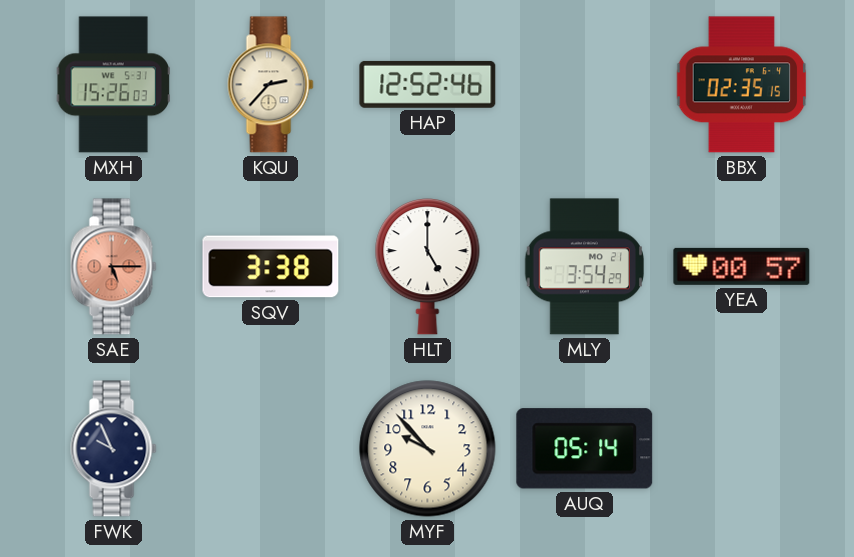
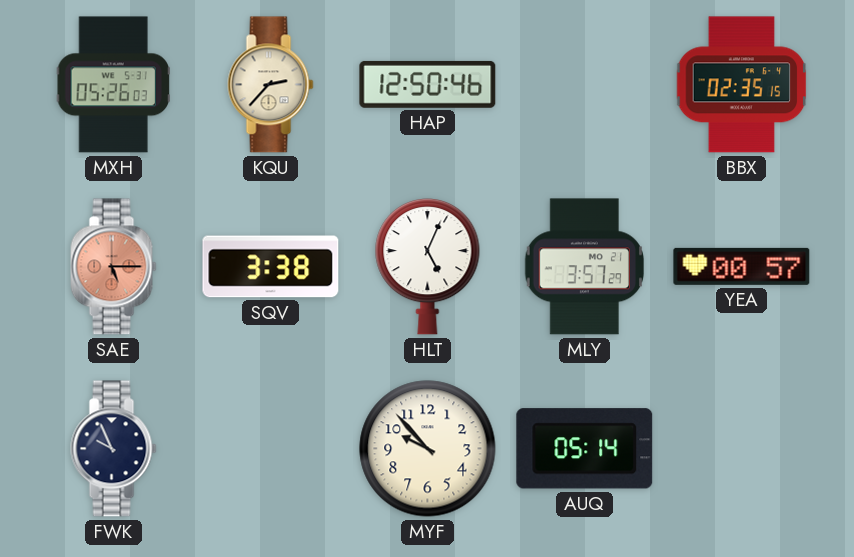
MXH: 15:26 -> 05:26 (113, 85)
HAP: 12:52 -> 12:50 (428, 84)
HLT: 5:00 -> 5:04 (428, 267)
MLY: 3:54 -> 3:57 (584, 267)
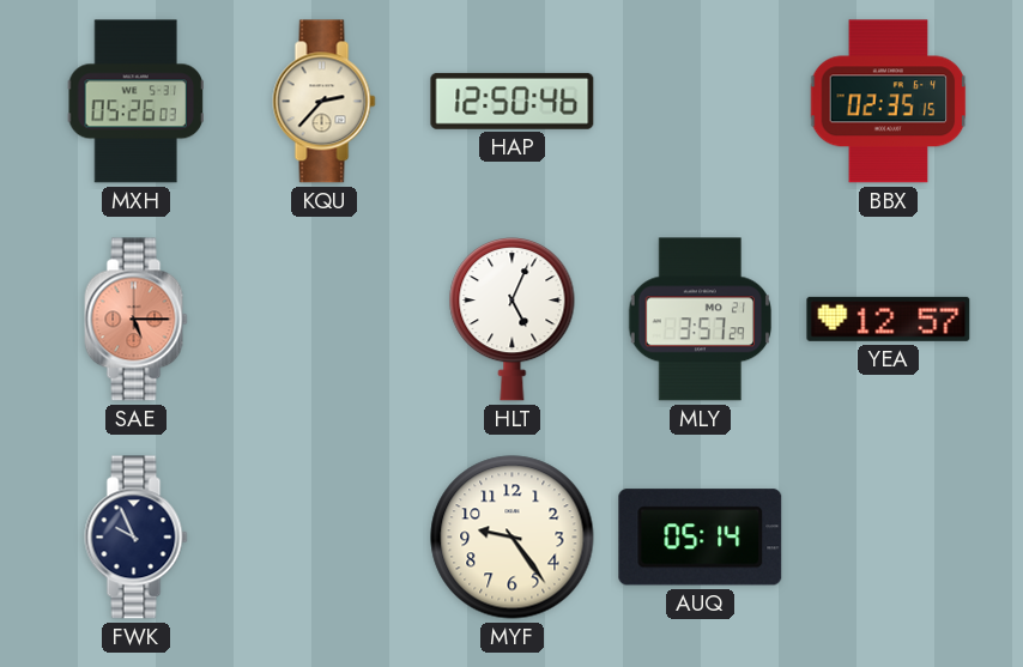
SQV: 3:38 -> none (271, 267)
YEA: 00:57 -> 12:57 (889, 319)
MYF: 9:53 -> 9:24 (513, 538)
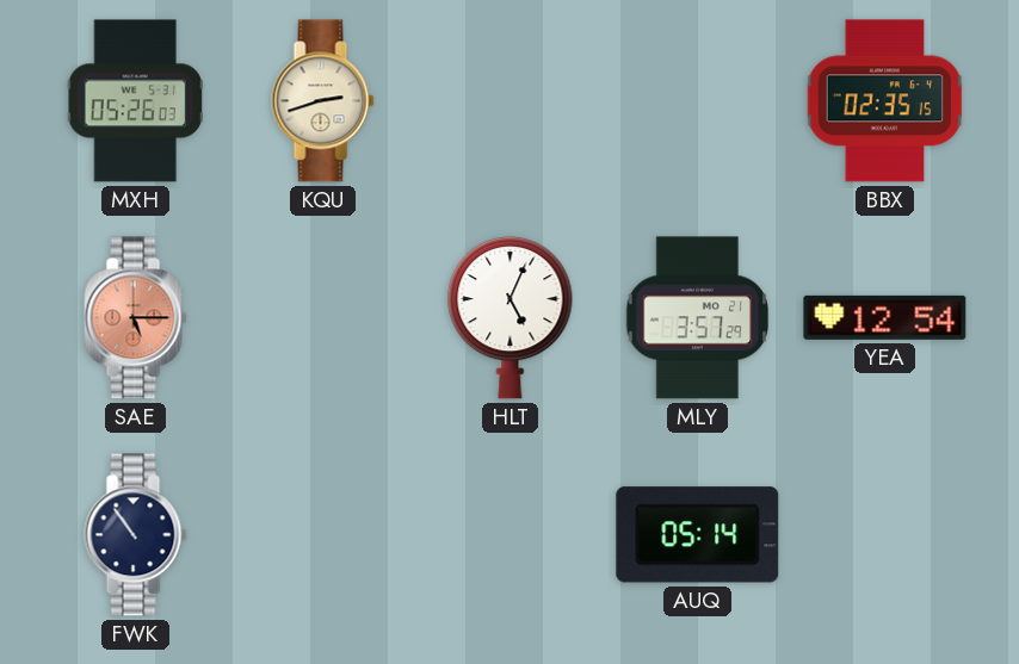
KQU: 2:37 -> 2:42 (323, 101)
HAP: 12:50 -> none (513, 101)
YEA: 12:57 -> 12:54 (885, 317)
FWK: 9:56 -> 10:54 (136, 535)
MYF: 9:24 -> none (513, 538)
